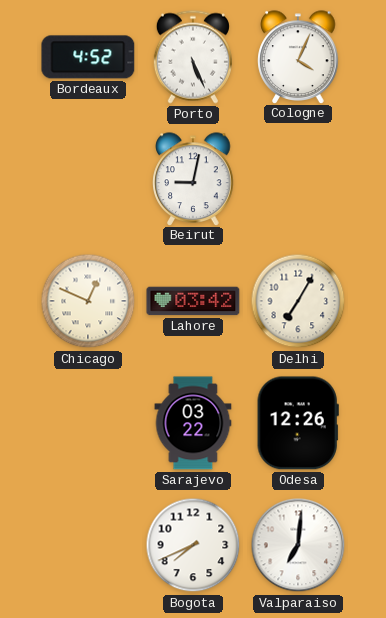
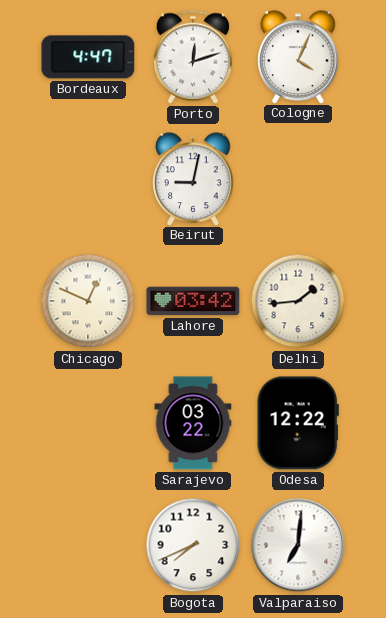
Bordeaux: 4:52 -> 4:47 (88, 57)
Porto: 5:26 -> 12:12 (193, 57)
Delhi: 7:05 -> 1:44 (298, 301)
Odesa: 12:26 -> 12:22 (298, 423)
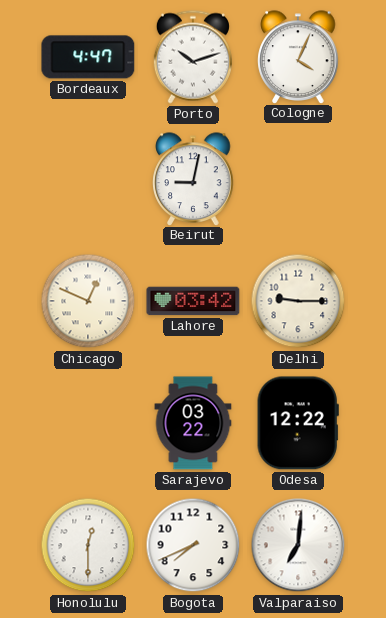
Porto: 12:12 -> 10:12 (193, 57)
Delhi: 1:44 -> 9:15 (298, 301)
Honolulu: none -> 12:30 (88, 545)
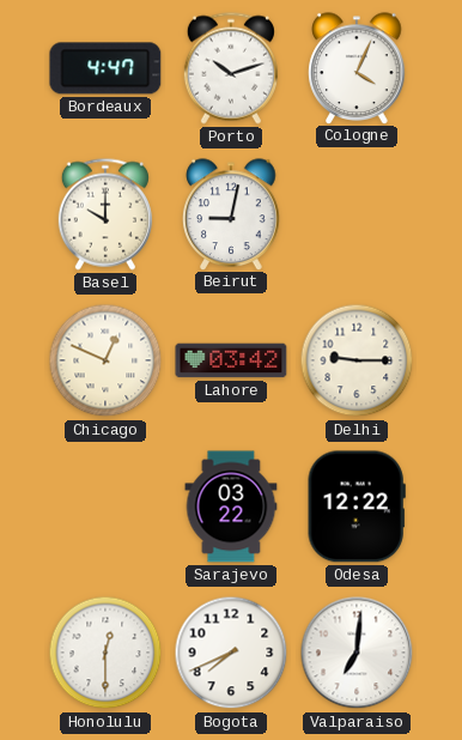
Basel: none -> 10:00 (105, 214)
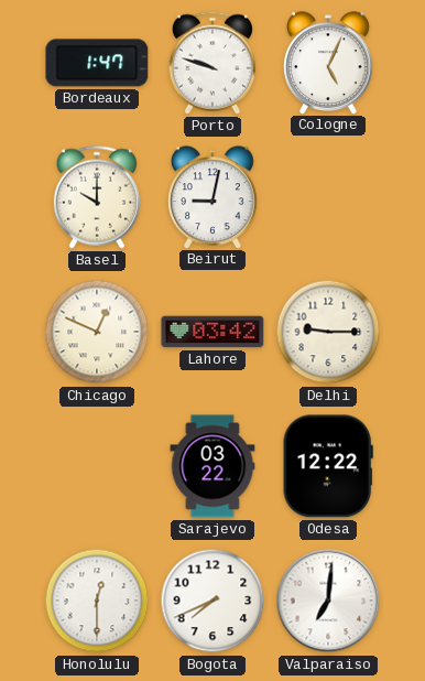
Bordeaux: 4:47 -> 1:47 (97, 63)
Porto: 10:12 -> 9:48 (212, 63)
Cologne: 4:04 -> 5:04 (328, 63)
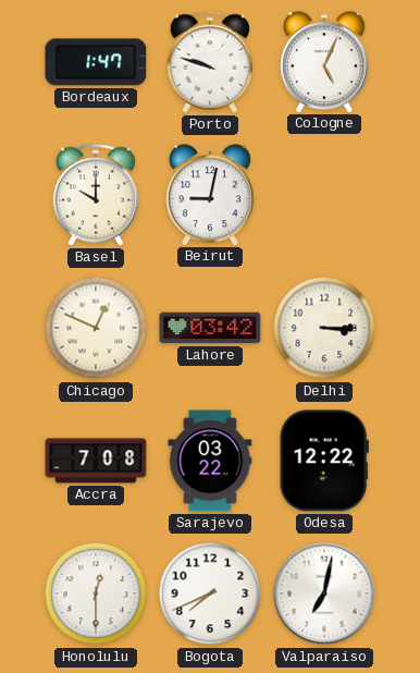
Delhi: 9:15 -> 3:15 (324, 328)
Accra: none -> 7:08 (96, 461)
Valparaiso: 7:01 -> 7:02 (324, 594)
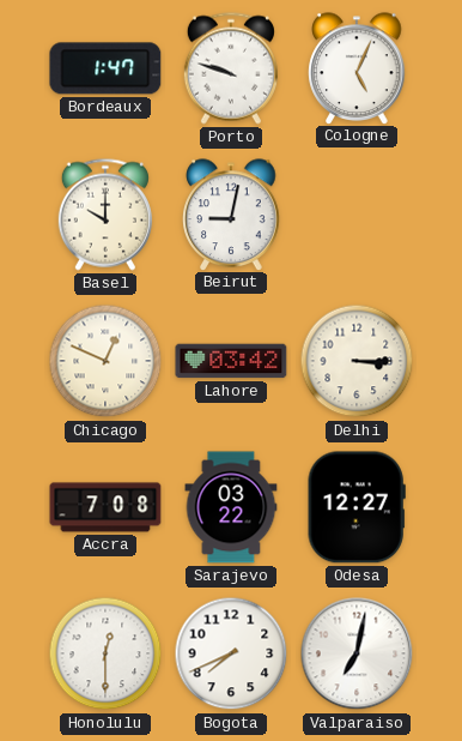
Odesa: 12:22 -> 12:27 (357, 507)
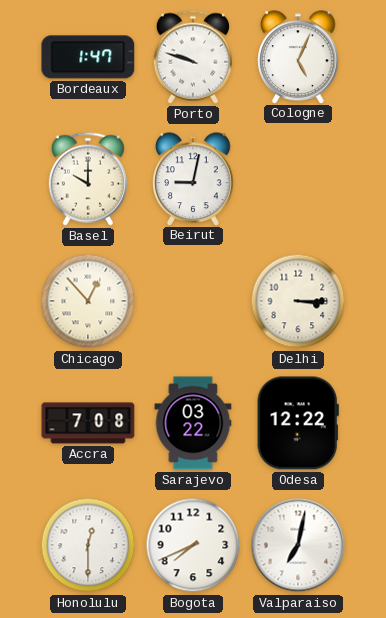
Chicago: 12:49 -> 12:53 (88, 301)
Lahore: 03:42 -> none (231, 361)
Odesa: 12:27 -> 12:22 (298, 423)
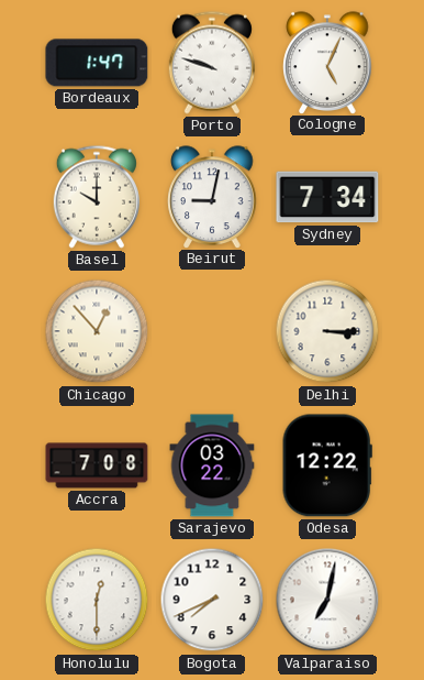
Sydney: none -> 7:34 (327, 197)
